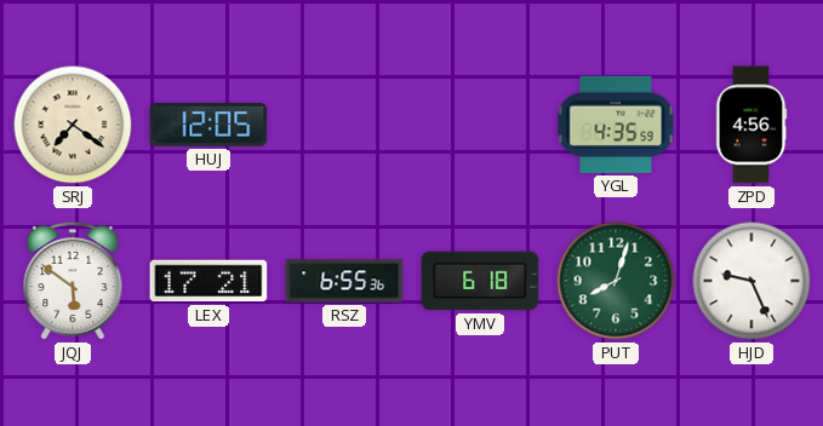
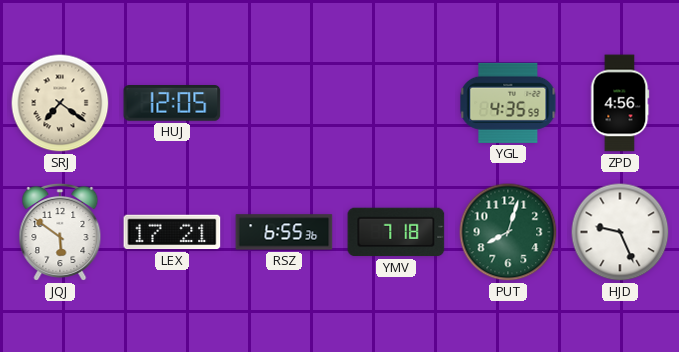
YMV: 6:18 -> 7:18 (396, 232)
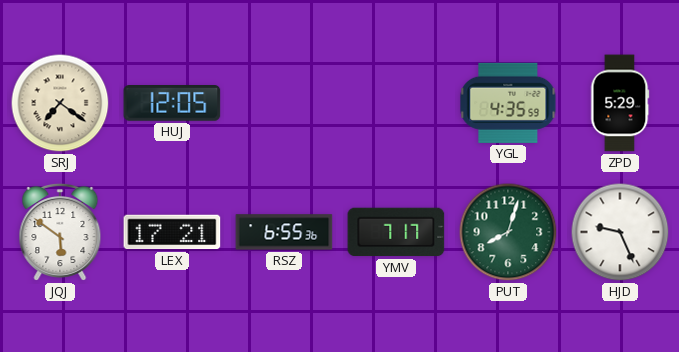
ZPD: 4:56 -> 5:29 (620, 103)
YMV: 7:18 -> 7:17 (396, 232)
